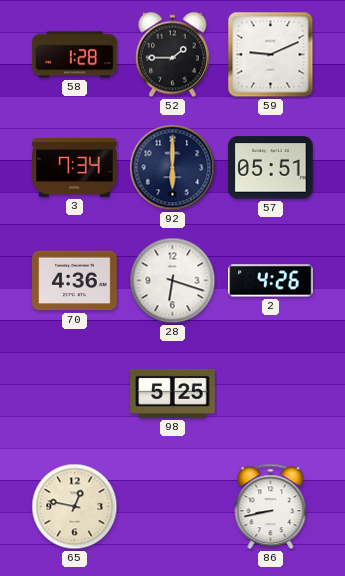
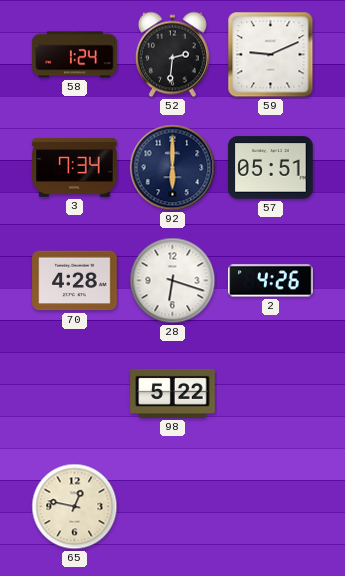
58: 1:28 -> 1:24 (75, 55)
52: 1:45 -> 2:31 (172, 55)
70: 4:36 -> 4:28 (75, 281)
98: 5:25 -> 5:22 (173, 393)
86: 8:43 -> none (271, 507)
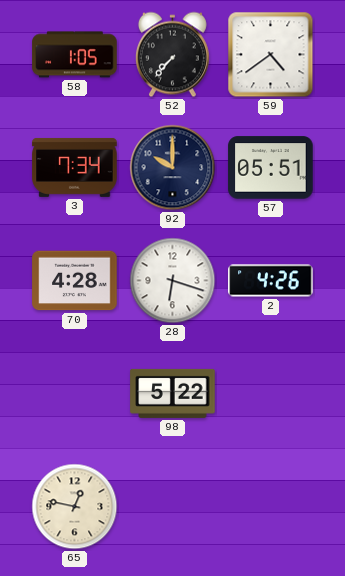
58: 1:24 -> 1:05 (75, 55)
52: 2:31 -> 7:37 (172, 55)
59: 9:11 -> 4:39 (271, 55)
92: 6:00 -> 10:00 (173, 168)
